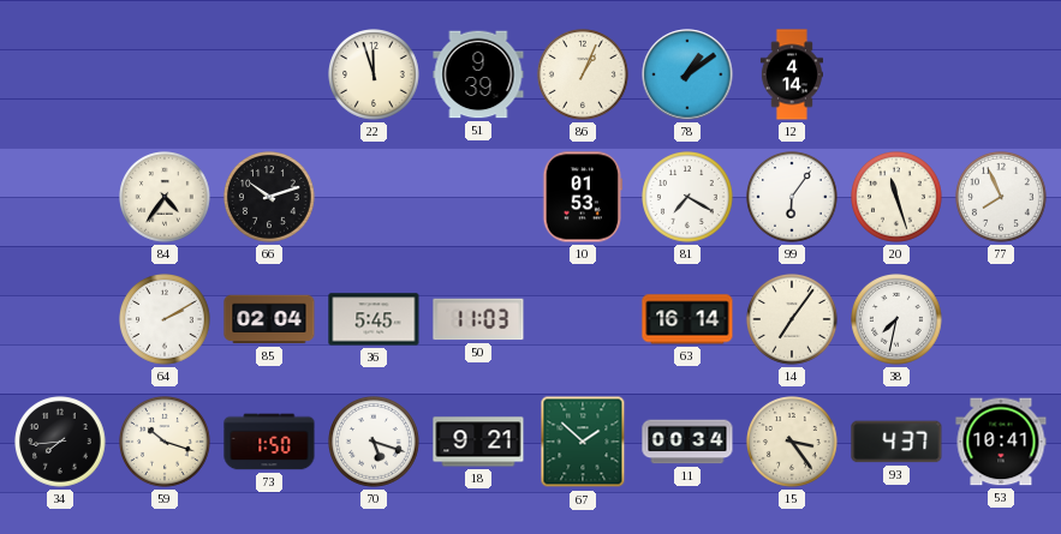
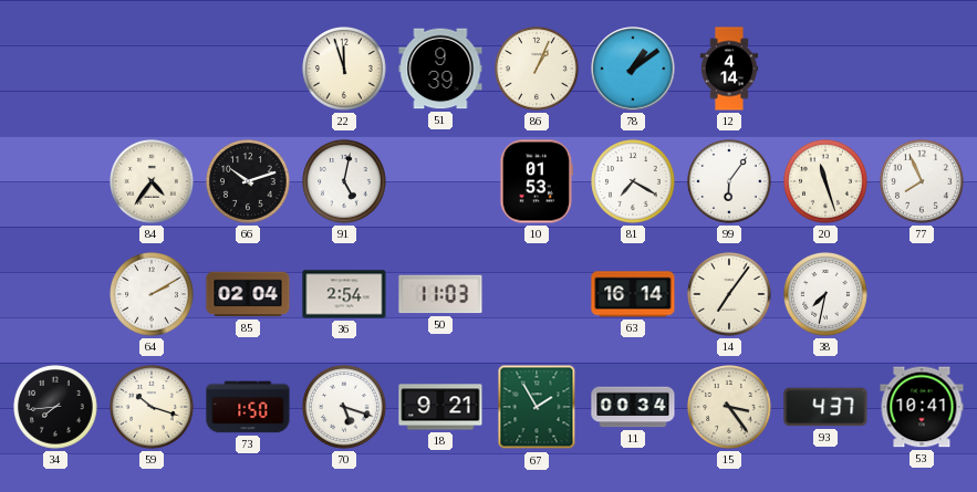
91: none -> 5:02 (345, 182)
36: 5:45 -> 2:54 (344, 294)
67: 1:52 -> 1:55 (537, 407)
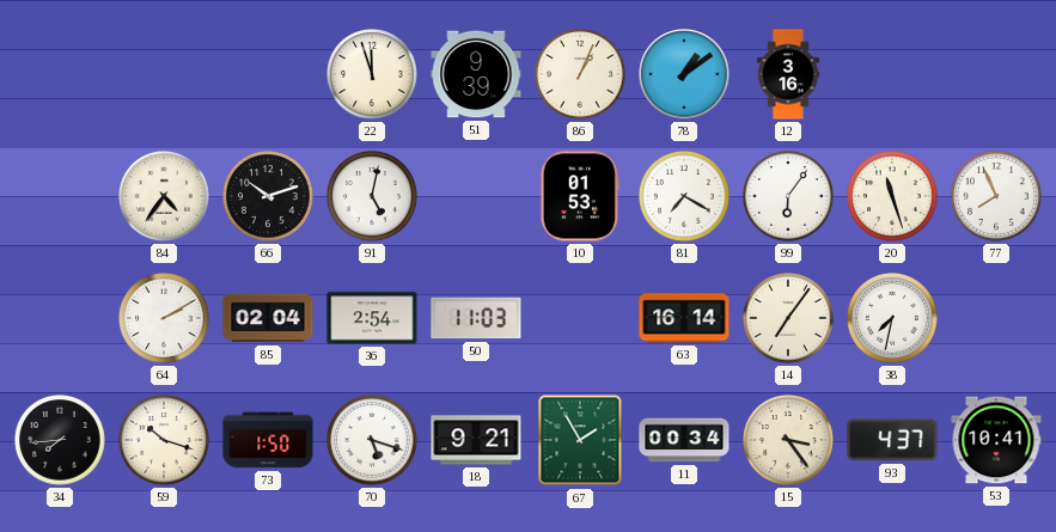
12: 4:14 -> 3:16 (788, 74)
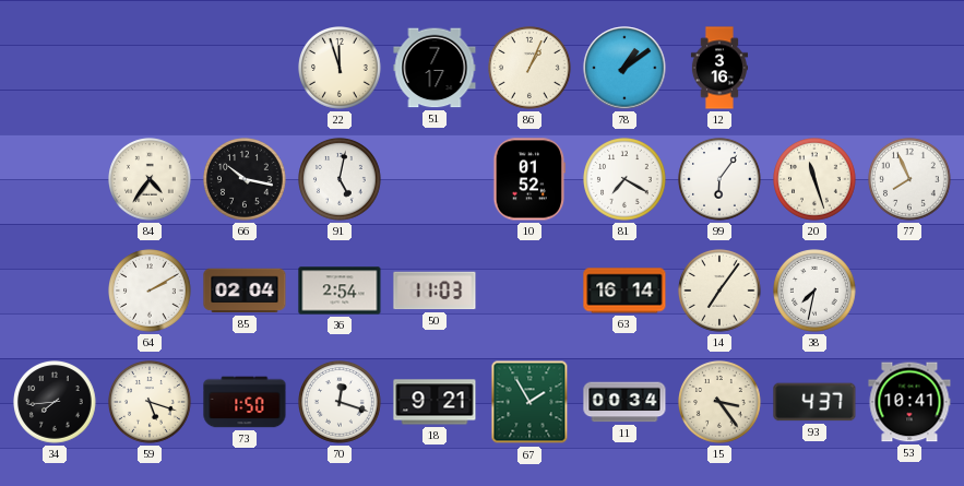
51: 9:39 -> 7:17 (435, 68)
66: 10:12 -> 10:17 (246, 180)
10: 01:53 -> 01:52 (528, 179)
59: 10:18 -> 5:18 (151, 403)
70: 5:18 -> 12:18 (341, 403)
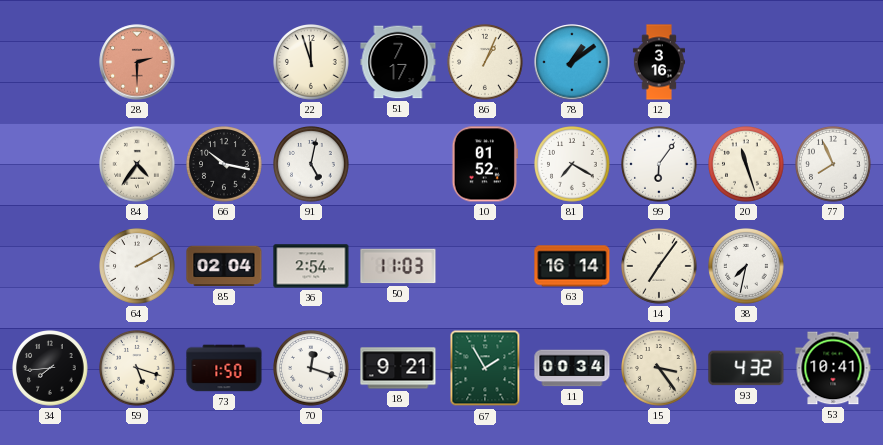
28: none -> 2:30 (137, 62)
93: 4:37 -> 4:32 (746, 368)
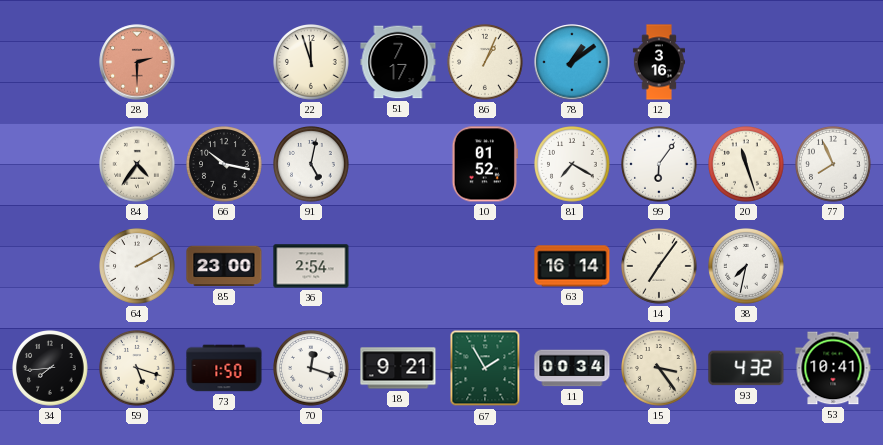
85: 02:04 -> 23:00 (224, 266)
50: 11:03 -> none (398, 266)
